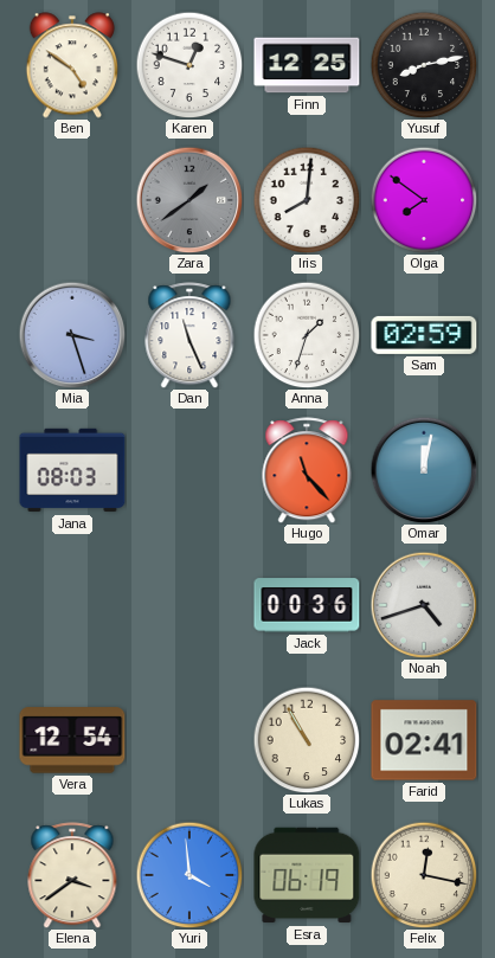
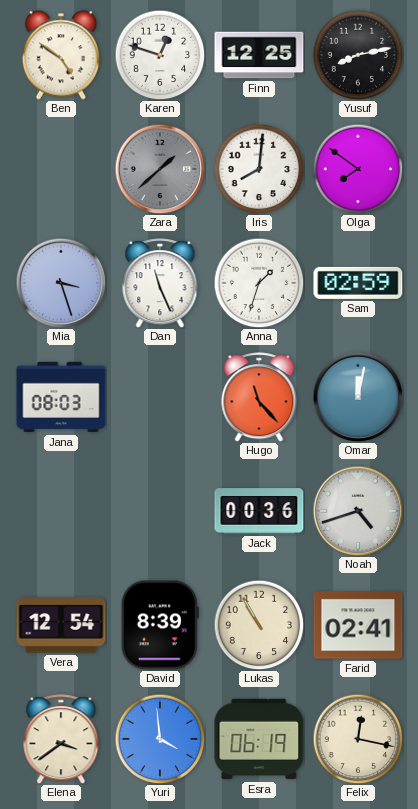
Zara: 1:39 -> 1:38 (160, 169)
David: none -> 8:39 (160, 625)
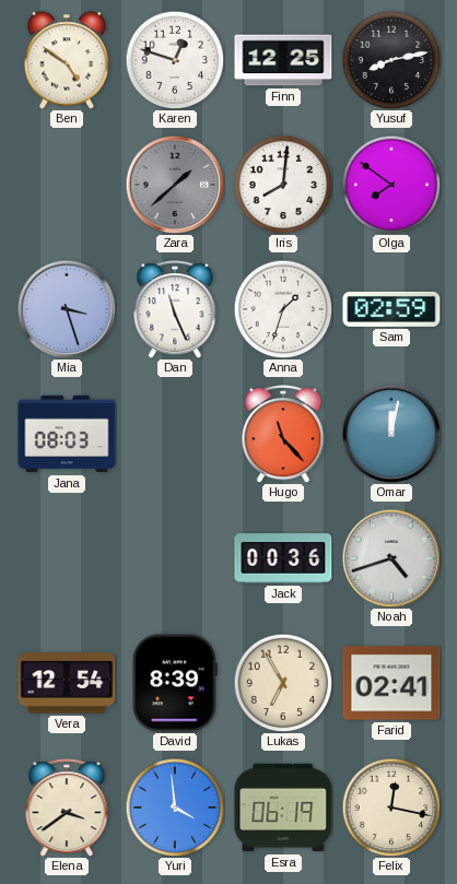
Lukas: 10:55 -> 6:55 (283, 683)
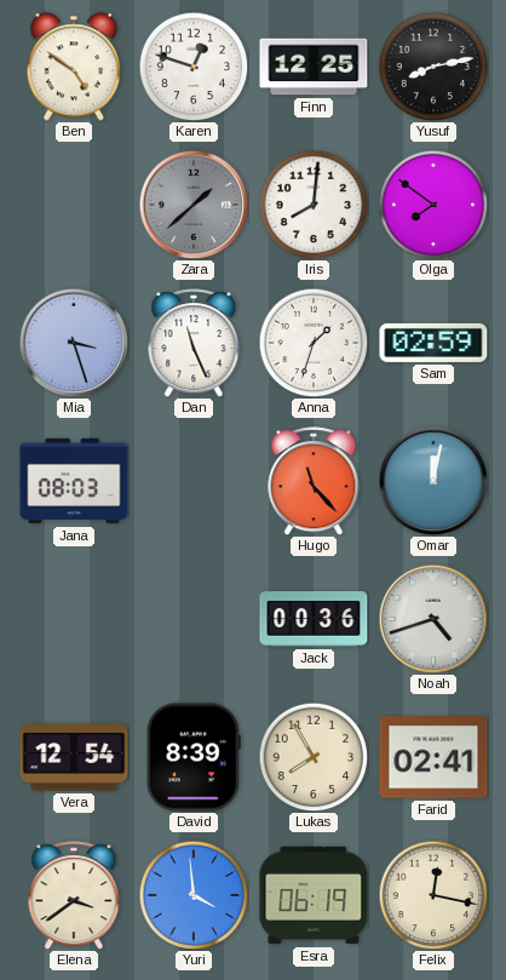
Lukas: 6:55 -> 7:55 (314, 757)
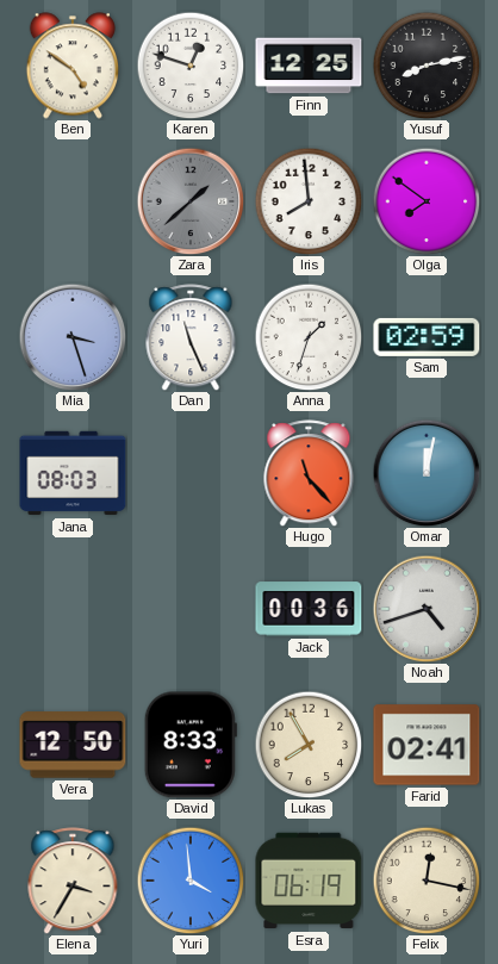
Iris: 8:01 -> 7:59 (309, 201)
Vera: 12:54 -> 12:50 (73, 745)
David: 8:39 -> 8:33 (191, 745)
Elena: 3:39 -> 3:35 (73, 881)
